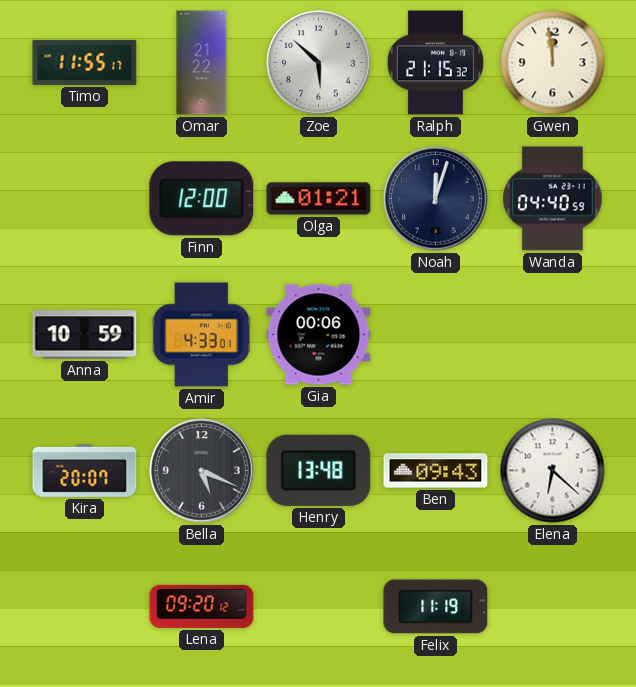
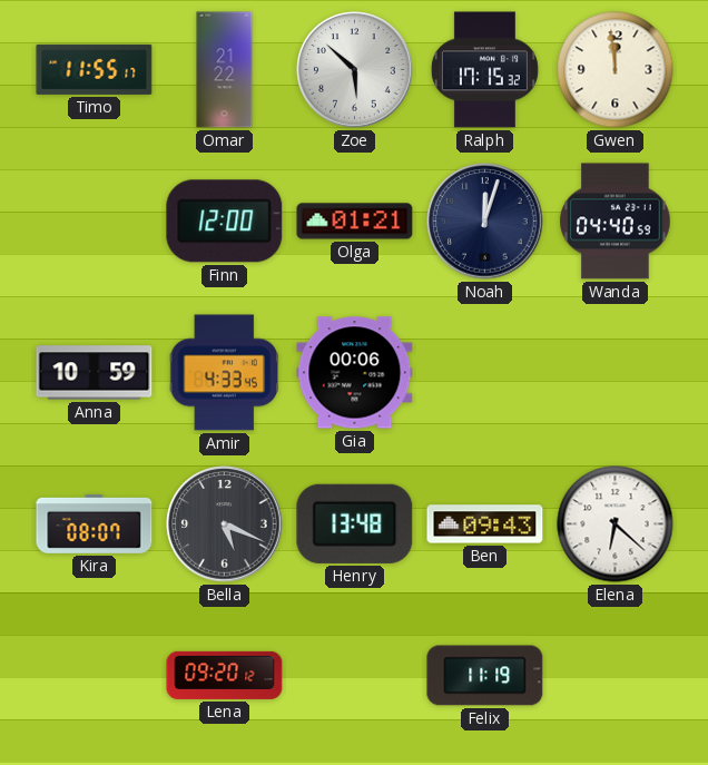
Ralph: 21:15 -> 17:15 (484, 70)
Amir: 4:33:01 -> 4:33:45 (225, 373)
Kira: 20:07 -> 08:07 (95, 523)
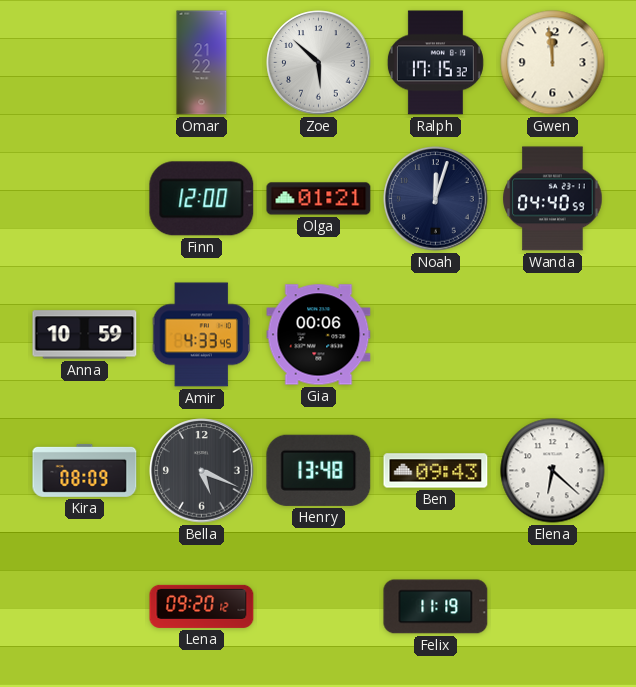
Timo: 11:55 -> none (95, 69)
Kira: 08:07 -> 08:09 (85, 470)
